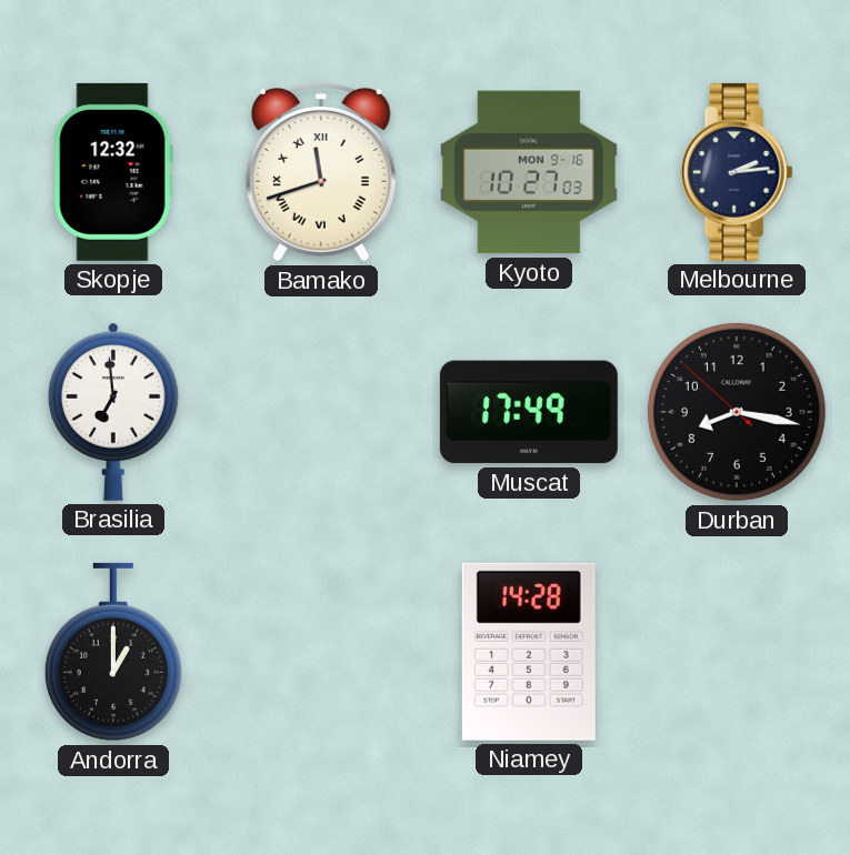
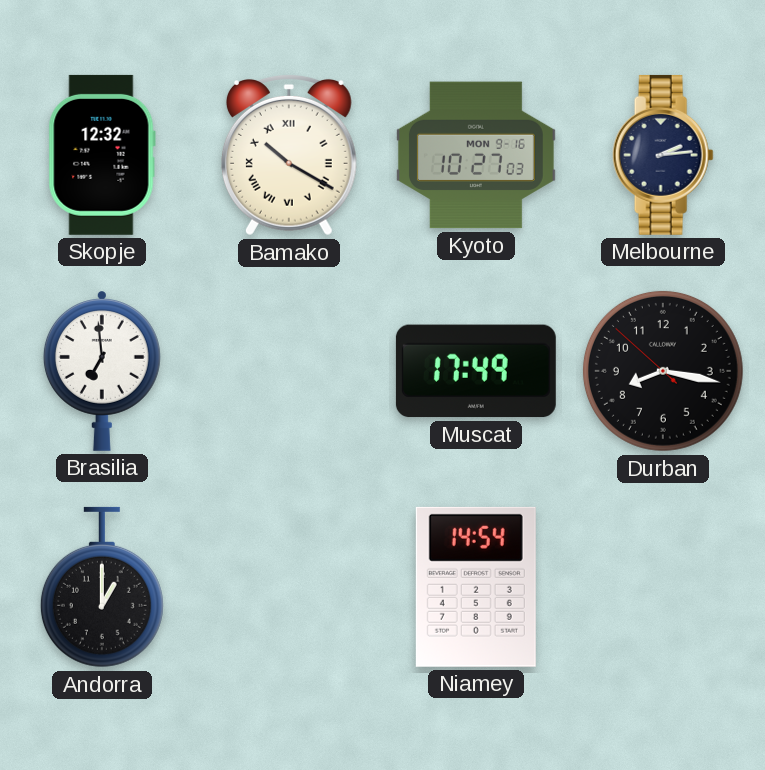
Bamako: 11:42 -> 10:20 (289, 156)
Niamey: 14:28 -> 14:54 (476, 587)
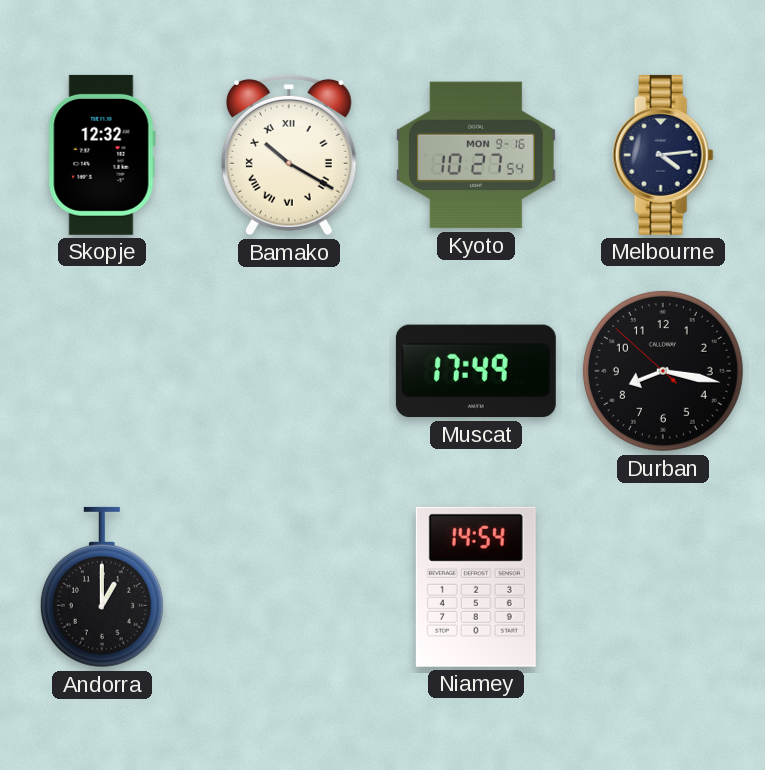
Kyoto: 10:27:03 -> 10:27:54 (476, 155)
Melbourne: 2:14 -> 4:14 (663, 155)
Brasilia: 6:59 -> none (102, 371)
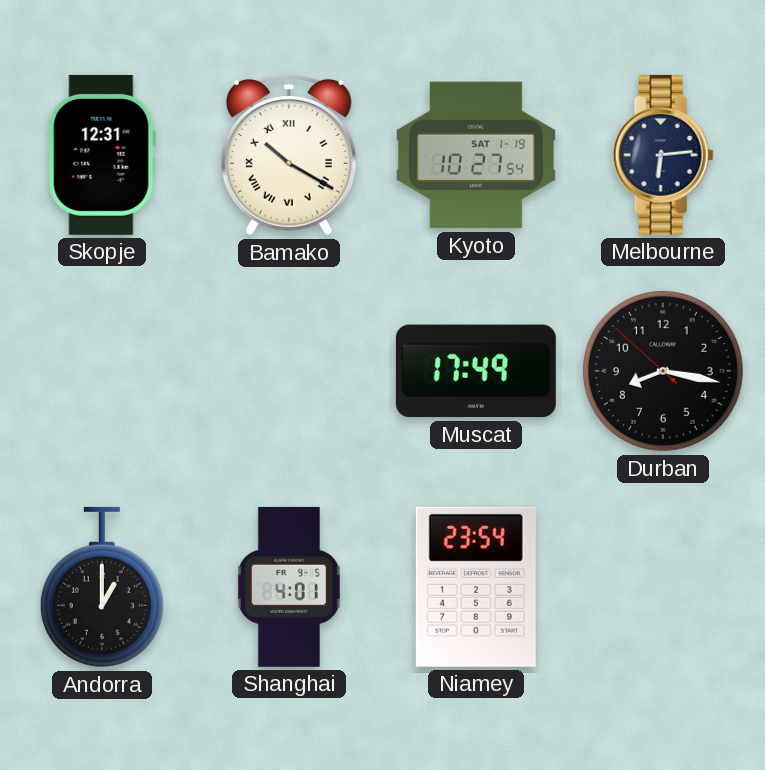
Skopje: 12:32 -> 12:31 (102, 155)
Kyoto date: MON 9-16 -> SAT 1-19 (476, 155)
Melbourne: 4:14 -> 6:14 (663, 155)
Shanghai: none -> 4:01 (289, 587)
Niamey: 14:54 -> 23:54 (476, 587)
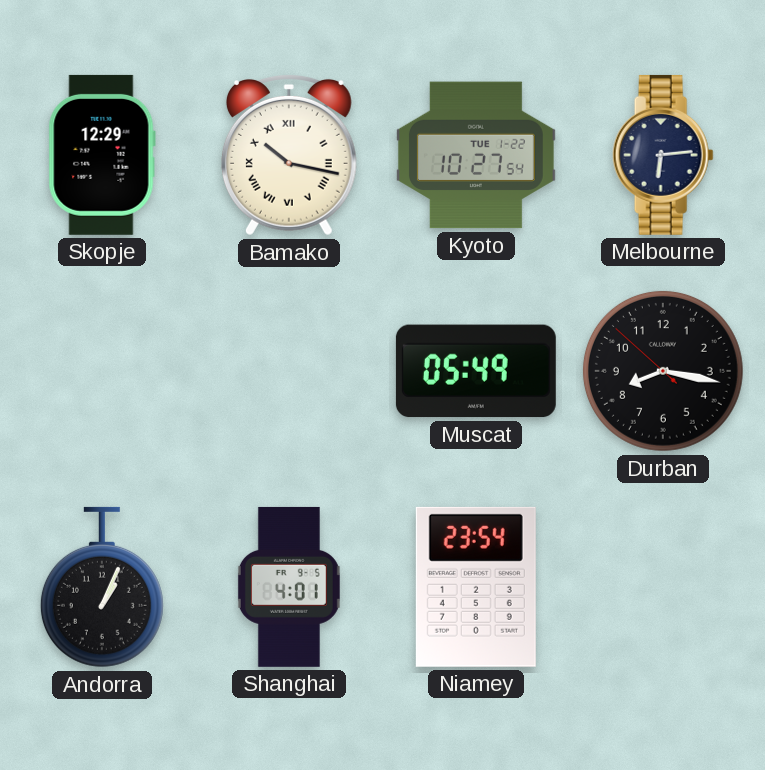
Skopje: 12:31 -> 12:29 (102, 155)
Bamako: 10:20 -> 10:17 (289, 156)
Kyoto date: SAT 1-19 -> TUE 1-22 (476, 155)
Muscat: 17:49 -> 05:49 (476, 371)
Andorra: 1:00 -> 1:04 (102, 587)
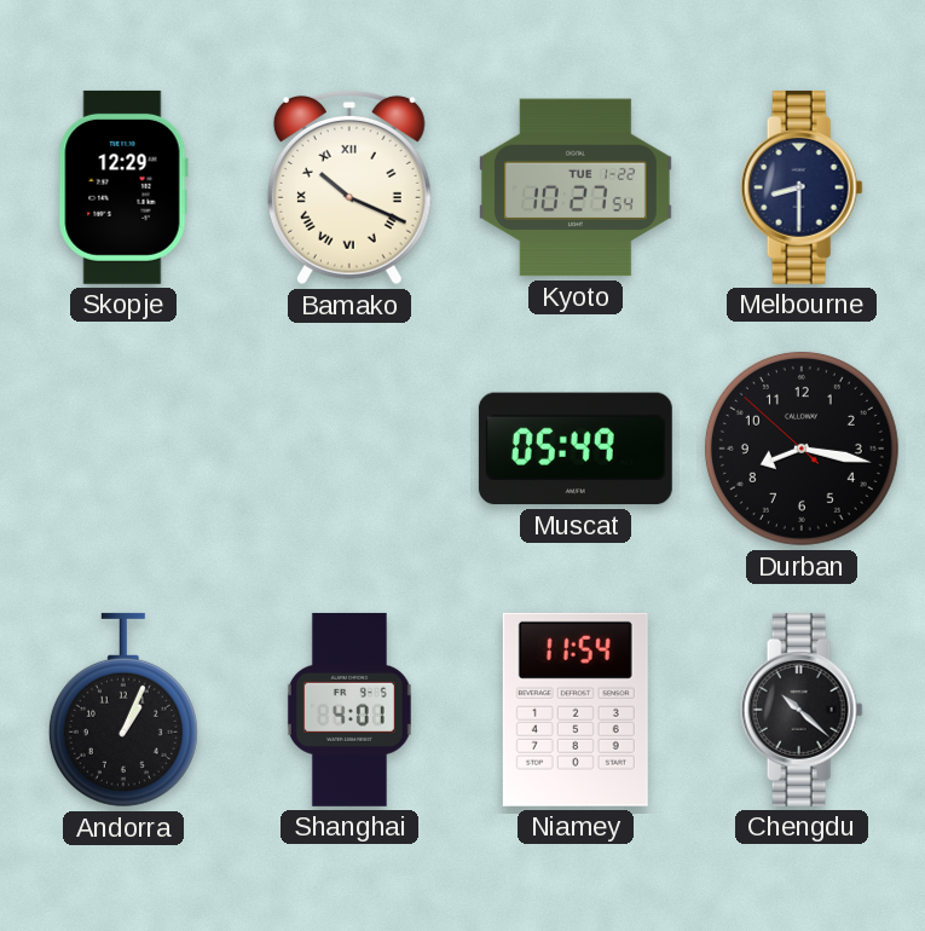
Bamako: 10:17 -> 10:19 (349, 189)
Melbourne: 6:14 -> 8:30 (802, 187)
Niamey: 23:54 -> 11:54 (576, 710)
Chengdu: none -> 10:22 (802, 710)
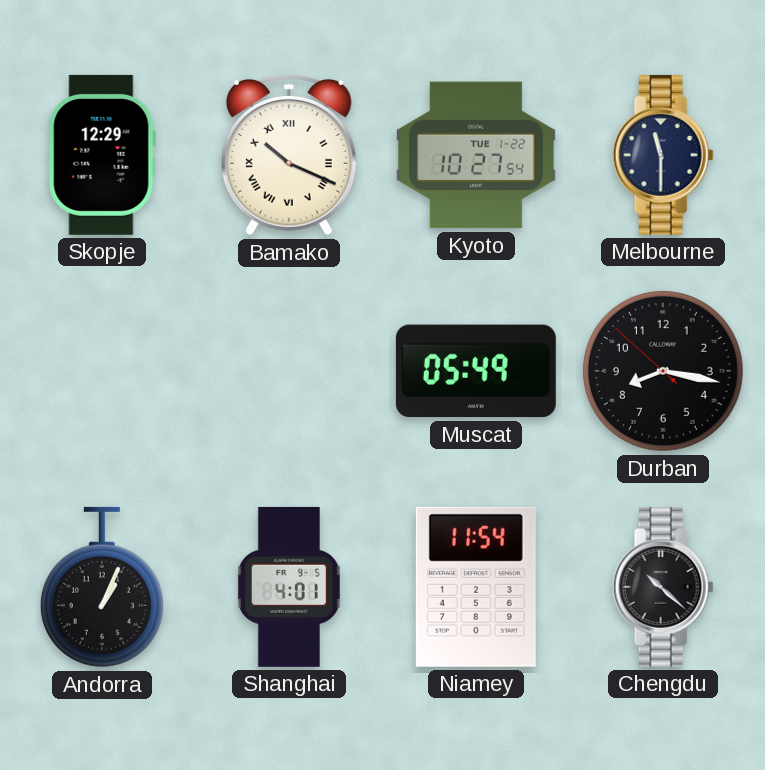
Melbourne: 8:30 -> 11:30 (663, 155)
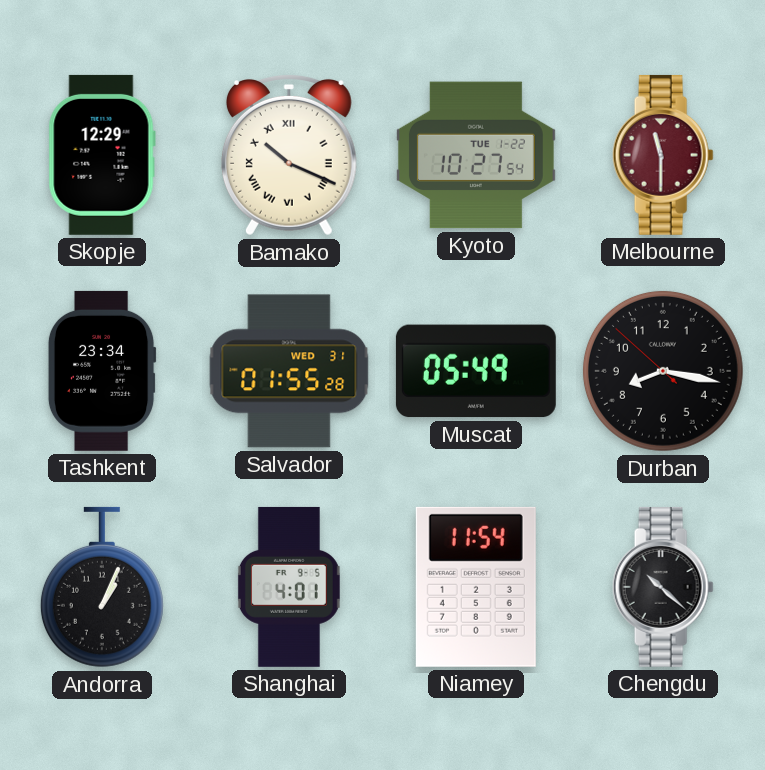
Melbourne dial: navy -> burgundy (663, 155)
Tashkent: none -> 23:34 (102, 371)
Salvador: none -> 01:55 (289, 371)
